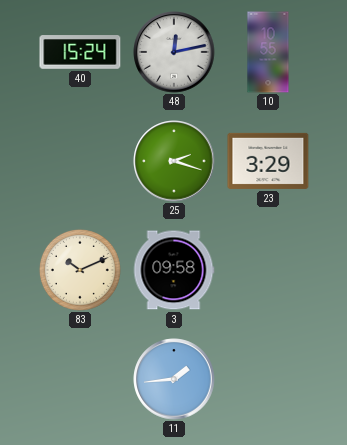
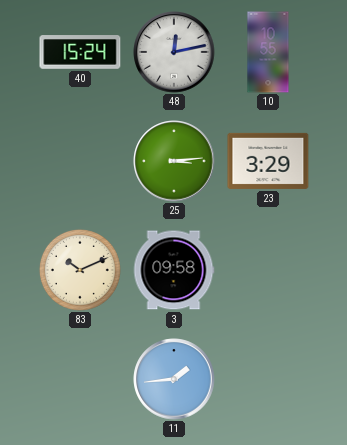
25: 2:18 -> 3:14 (174, 161)
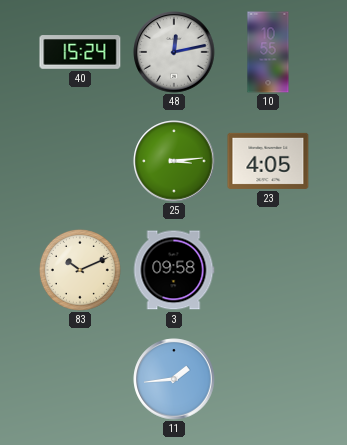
23: 3:29 -> 4:05 (268, 161)
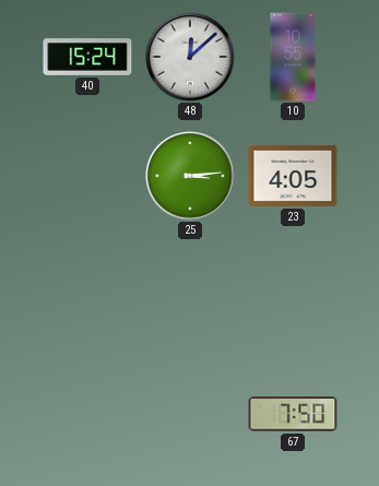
48: 12:13 -> 12:08 (190, 57)
83: 10:11 -> none (80, 270)
3: 09:58 -> none (174, 270)
11: 1:44 -> none (174, 379)
67: none -> 7:50 (293, 414)
